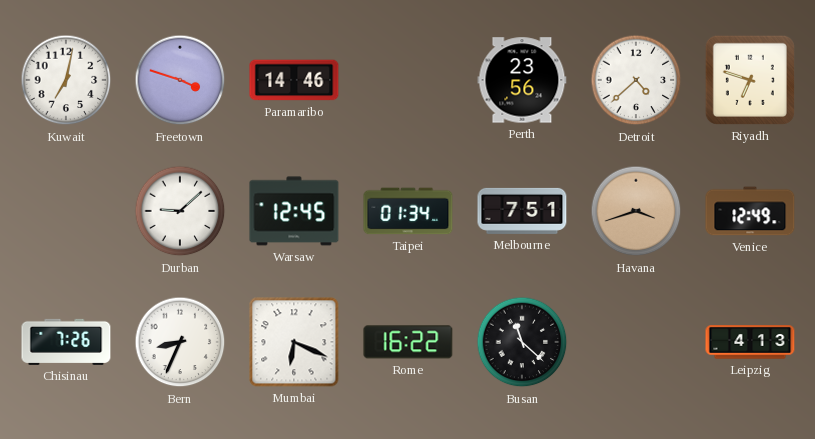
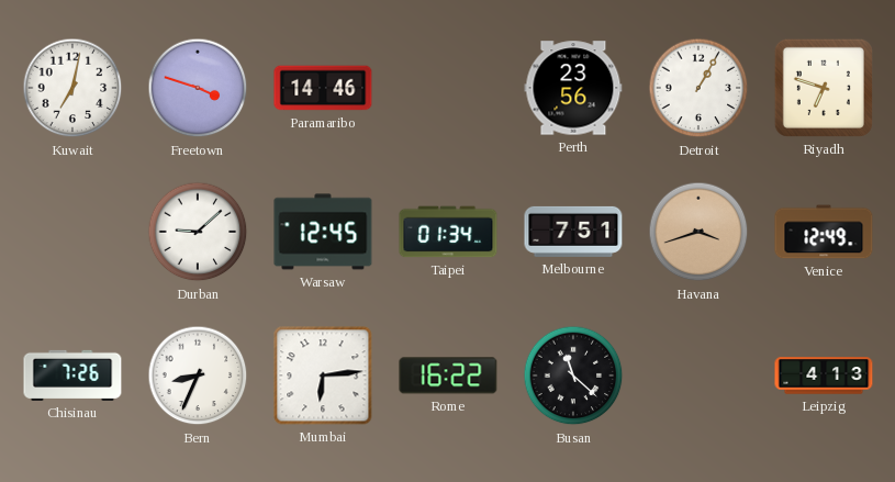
Detroit: 4:38 -> 1:05 (698, 88)
Mumbai: 6:19 -> 6:14 (323, 375)
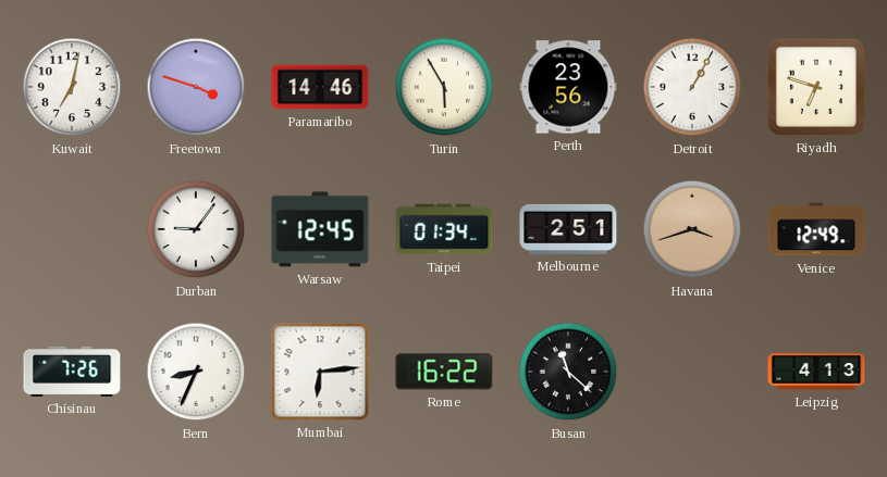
Turin: none -> 5:55 (444, 87)
Durban: 9:08 -> 9:06 (196, 229)
Melbourne: 7:51 -> 2:51 (568, 229)
